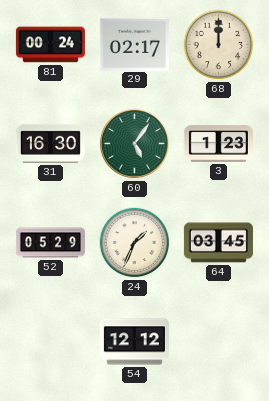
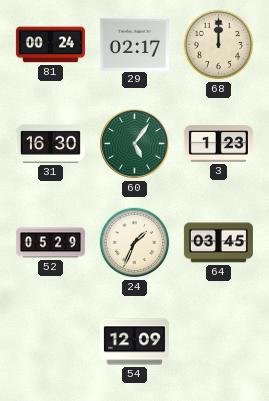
54: 12:12 -> 12:09 (134, 342)
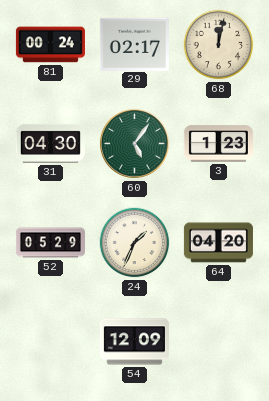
68: 12:00 -> 12:02 (219, 45)
31: 16:30 -> 04:30 (50, 143)
64: 03:45 -> 04:20 (218, 243)
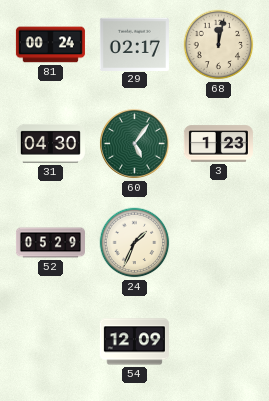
64: 04:20 -> none (218, 243)
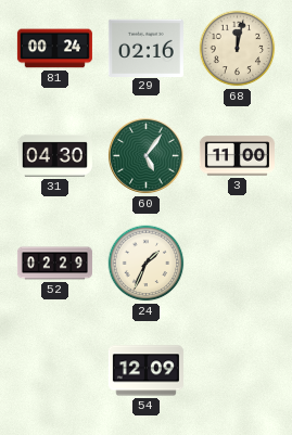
29: 02:17 -> 02:16 (145, 48)
3: 1:23 -> 11:00 (237, 156)
52: 05:29 -> 02:29 (54, 264)
